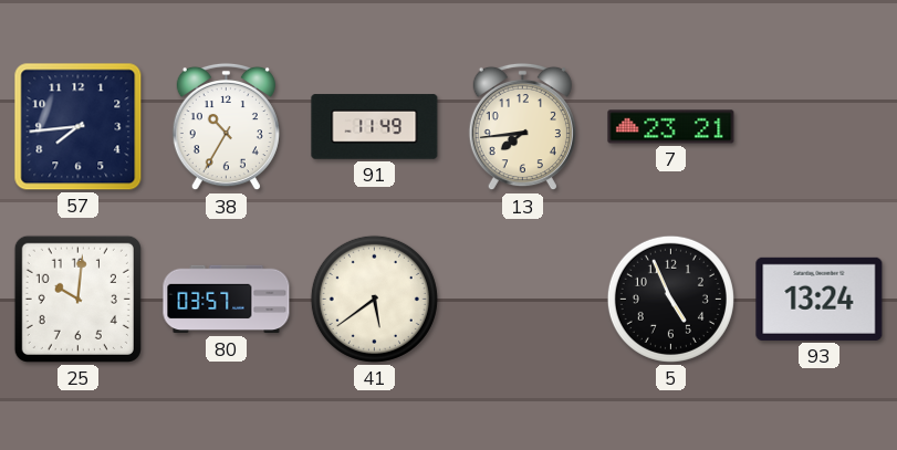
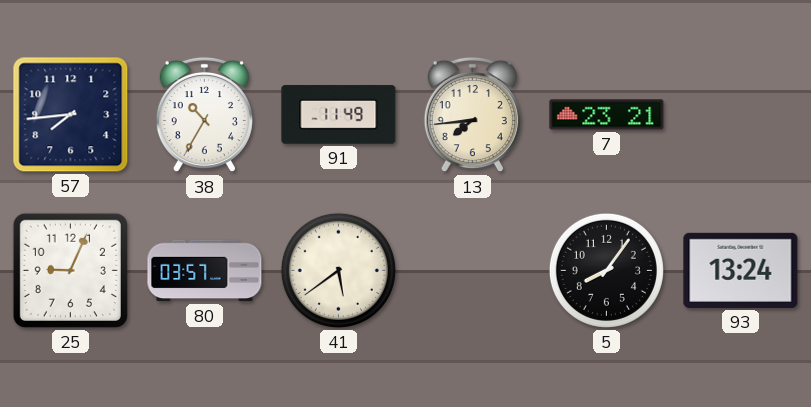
25: 10:01 -> 9:04 (70, 270)
5: 4:56 -> 8:06 (606, 270)
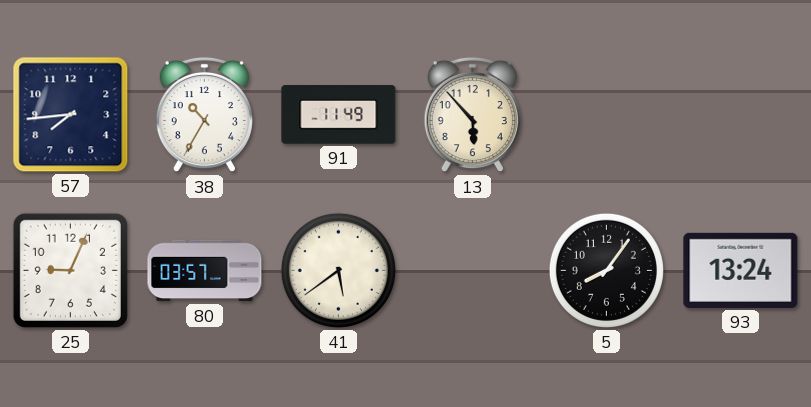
13: 7:44 -> 5:53 (472, 115)
7: 23:21 -> none (607, 115)
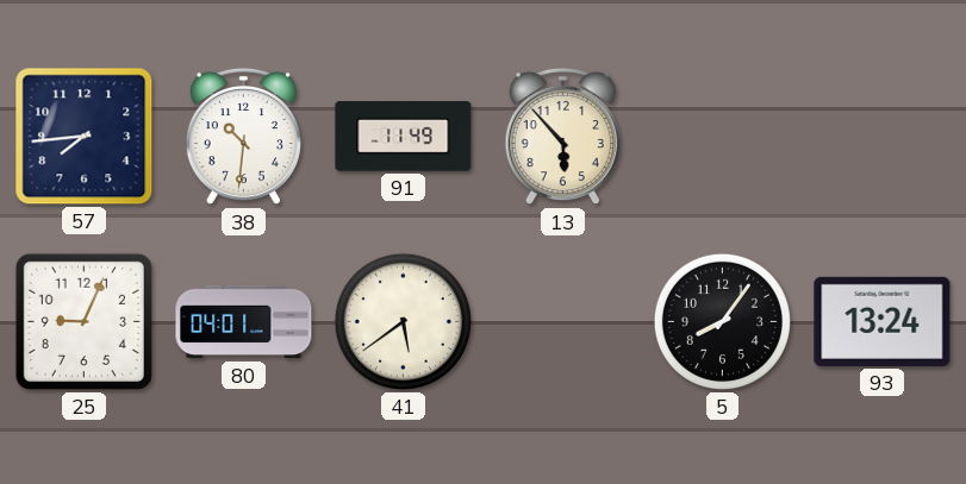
38: 10:35 -> 10:31 (243, 137)
80: 03:57 -> 04:01 (244, 322)
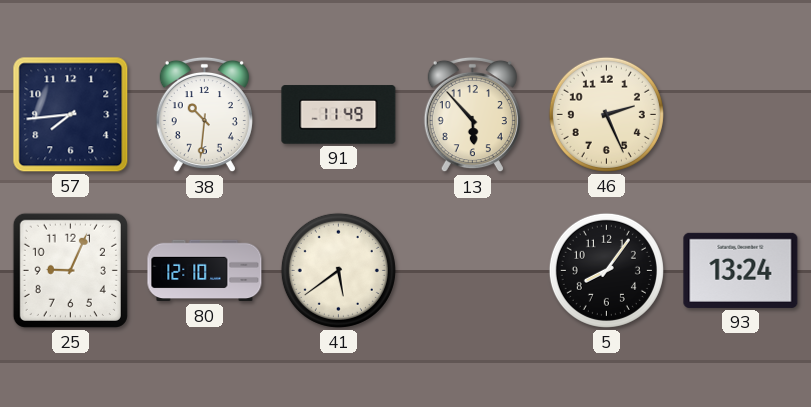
46: none -> 2:26 (606, 114)
80: 04:01 -> 12:10 (205, 271)
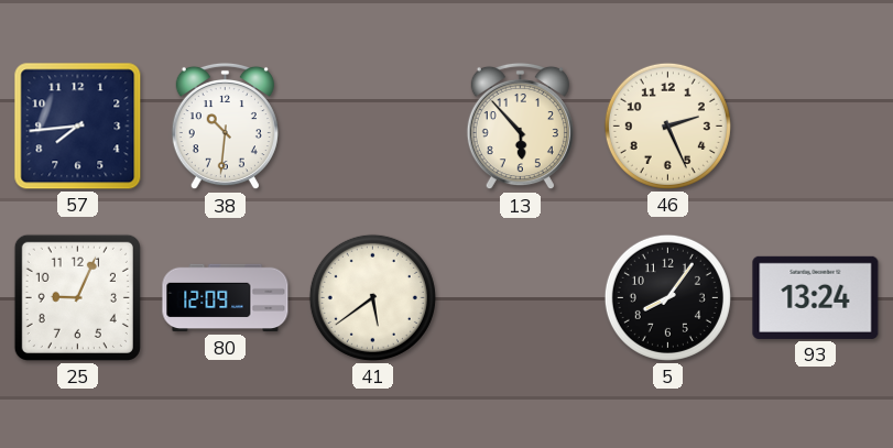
91: 11:49 -> none (339, 115)
80: 12:10 -> 12:09 (226, 298)
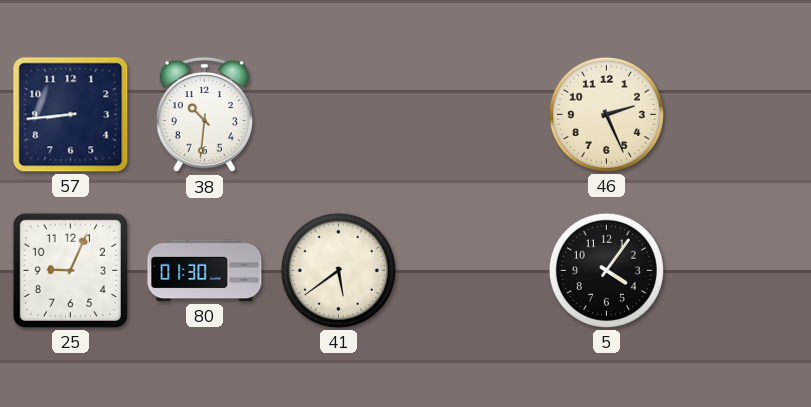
57: 7:44 -> 8:44 (71, 115)
13: 5:53 -> none (520, 127)
80: 12:09 -> 01:30 (205, 271)
5: 8:06 -> 4:06 (606, 270)
93: 13:24 -> none (816, 297)
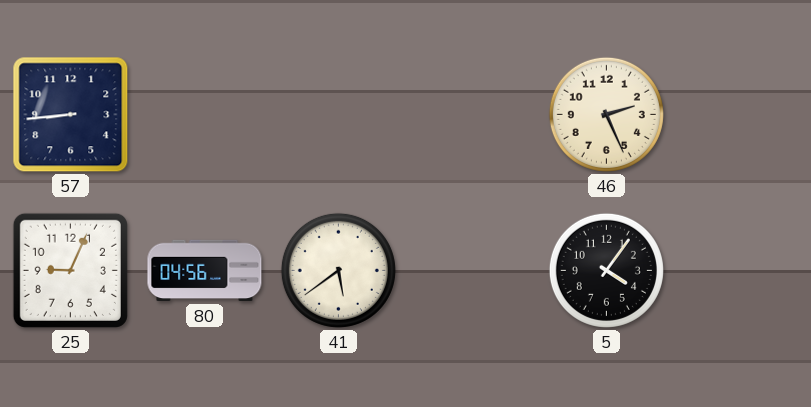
38: 10:31 -> none (204, 115)
80: 01:30 -> 04:56 (205, 271)
